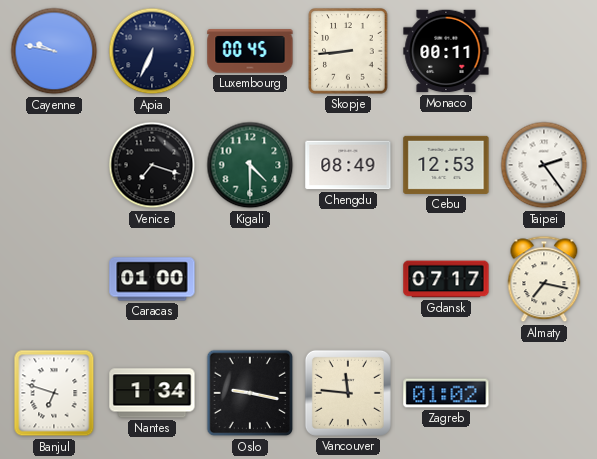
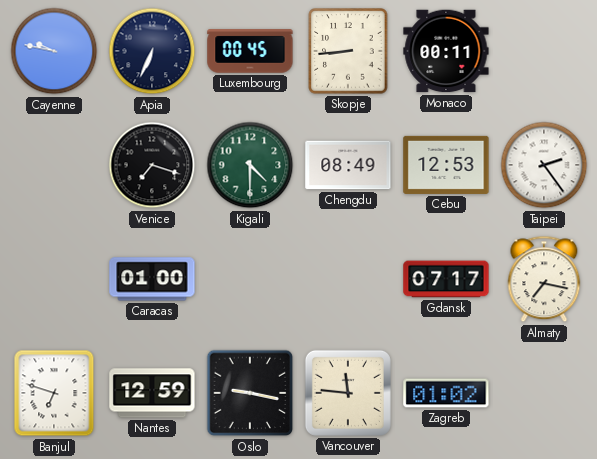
Nantes: 1:34 -> 12:59 (152, 393)
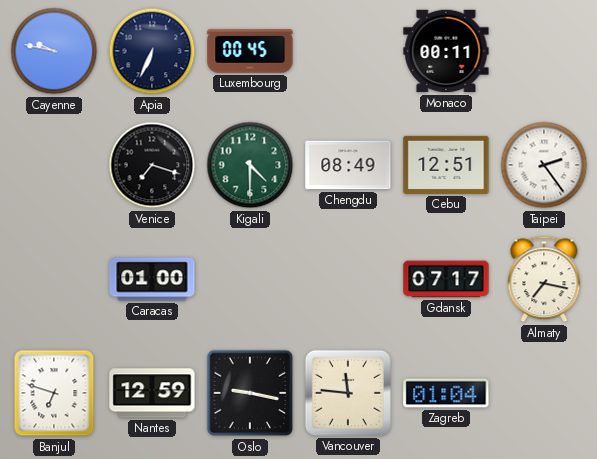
Skopje: 8:44 -> none (348, 51)
Cebu: 12:53 -> 12:51 (446, 165)
Zagreb: 01:02 -> 01:04 (446, 393)
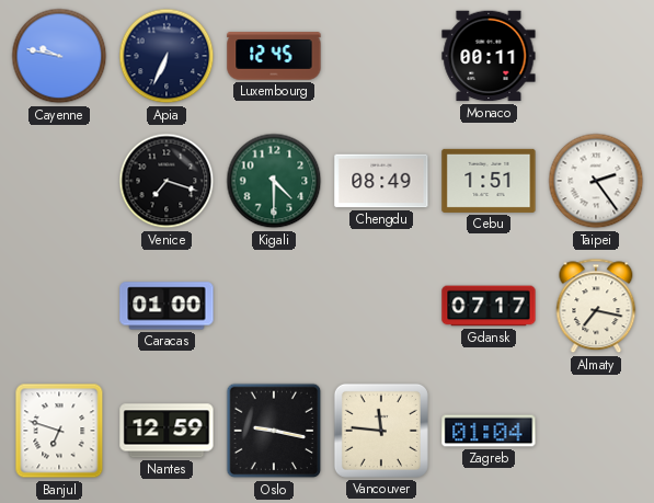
Luxembourg: 00:45 -> 12:45 (274, 56)
Cebu: 12:51 -> 1:51 (489, 181)
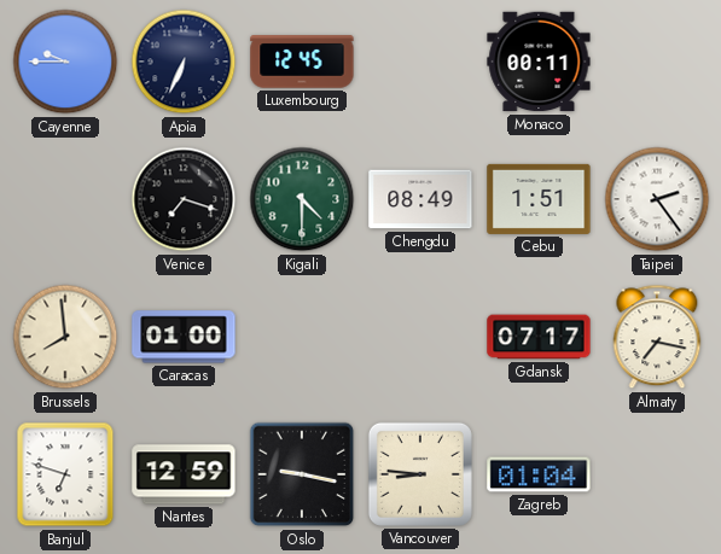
Cayenne: 9:47 -> 9:45 (65, 62)
Brussels: none -> 7:59 (65, 337)
Vancouver: 11:46 -> 8:46 (420, 474)
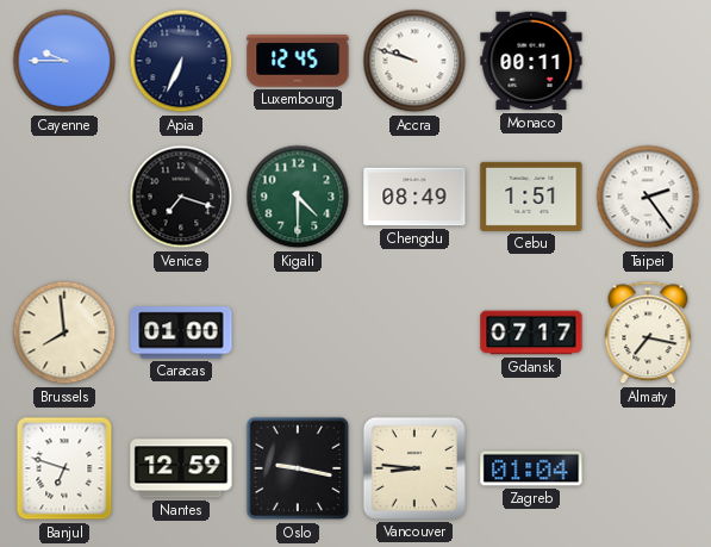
Accra: none -> 9:48 (414, 61)
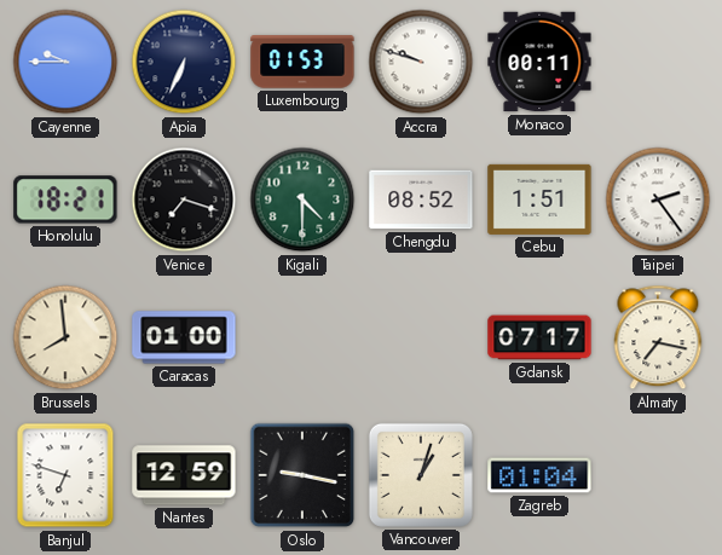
Luxembourg: 12:45 -> 01:53 (302, 62)
Honolulu: none -> 18:21 (65, 200)
Chengdu: 08:49 -> 08:52 (421, 200)
Vancouver: 8:46 -> 1:03 (421, 475)
